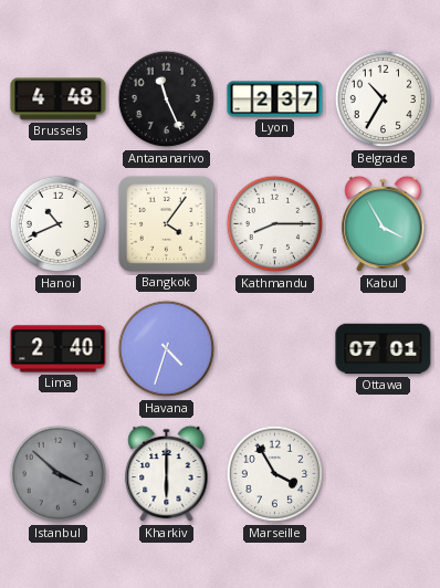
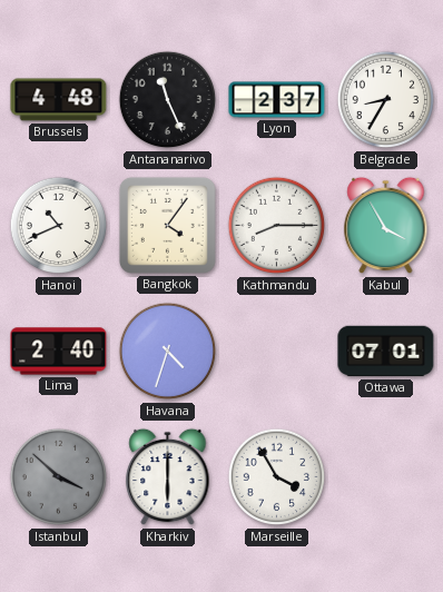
Belgrade: 10:35 -> 8:35 (386, 100)
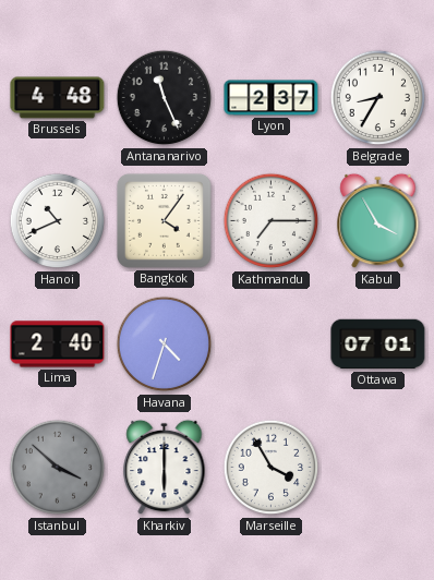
Kathmandu: 8:15 -> 7:15 (272, 221)
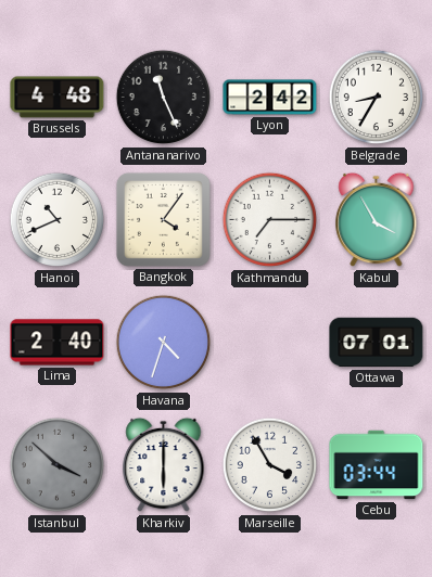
Lyon: 2:37 -> 2:42 (270, 98)
Cebu: none -> 03:44 (377, 465)
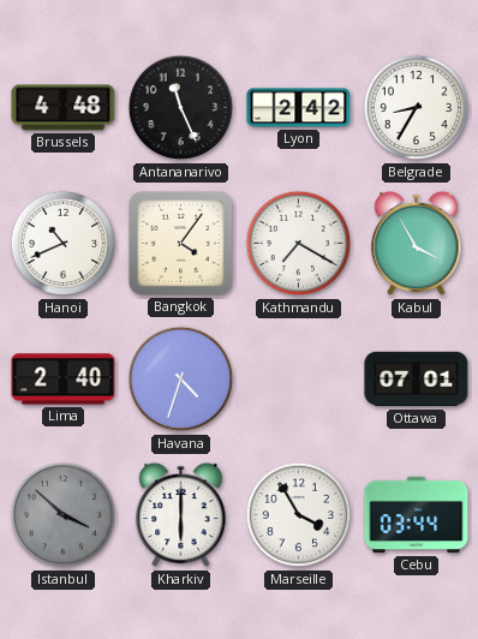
Kathmandu: 7:15 -> 7:20 (299, 244)
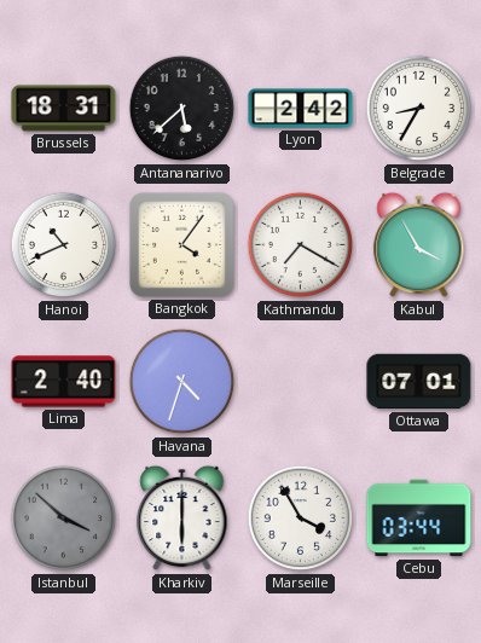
Brussels: 4:48 -> 18:31 (64, 109)
Antananarivo: 11:26 -> 5:38 (182, 109)
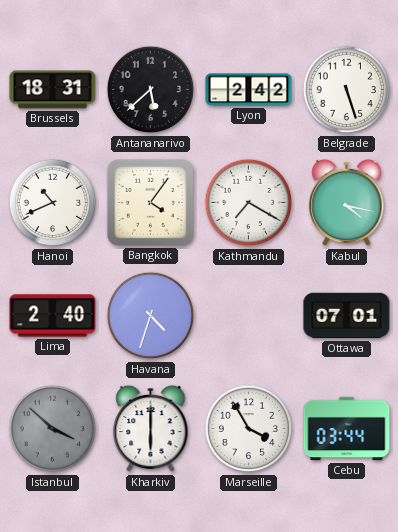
Belgrade: 8:35 -> 5:27 (347, 90)
Kabul: 3:55 -> 4:17 (347, 203)
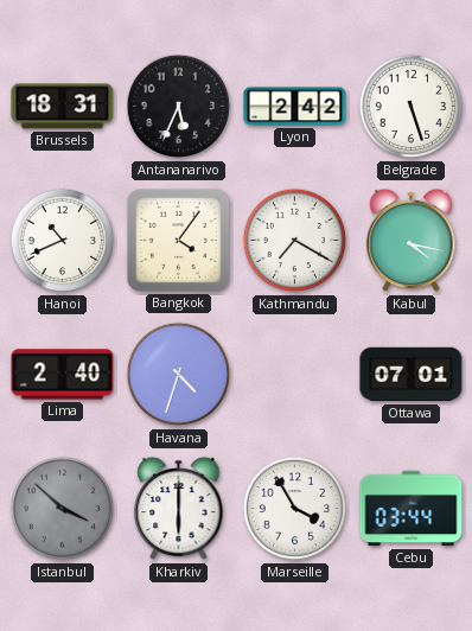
Antananarivo: 5:38 -> 5:34 (179, 107)
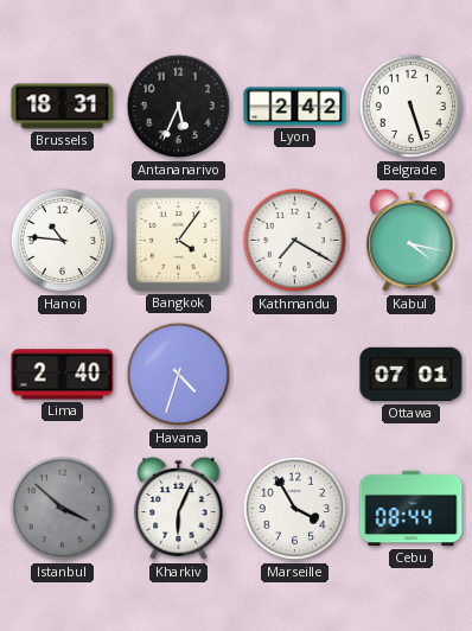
Hanoi: 10:41 -> 10:46 (63, 241)
Kharkiv: 6:00 -> 6:04 (179, 509)
Cebu: 03:44 -> 08:44 (412, 509)
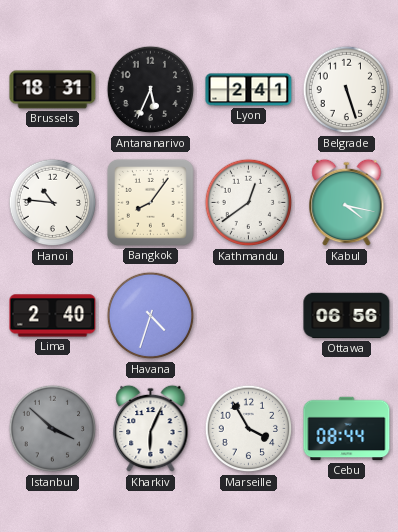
Lyon: 2:42 -> 2:41 (249, 90)
Bangkok: 4:06 -> 8:06 (151, 203)
Kathmandu: 7:20 -> 12:39 (249, 203)
Ottawa: 07:01 -> 06:56 (347, 316)
